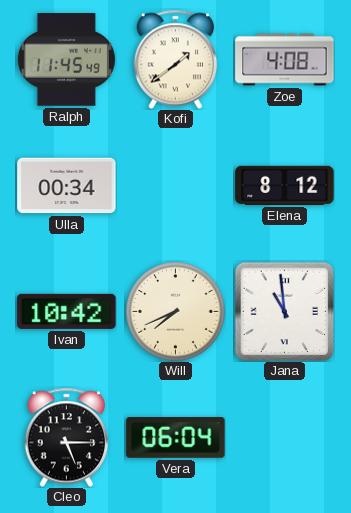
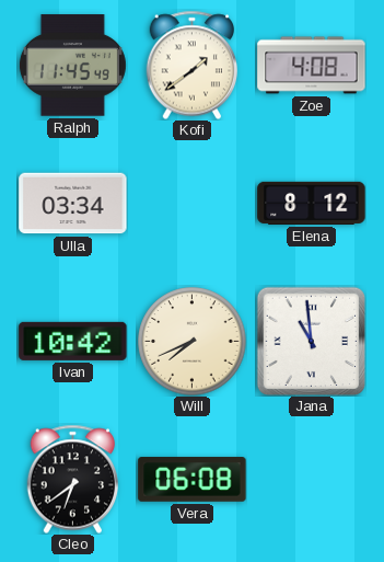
Ulla: 00:34 -> 03:34 (73, 204)
Cleo: 5:15 -> 6:39 (73, 479)
Vera: 06:04 -> 06:08 (193, 480)
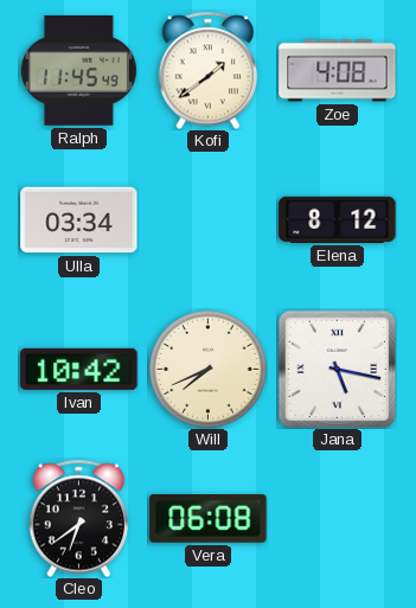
Jana: 10:59 -> 5:17 (337, 369)
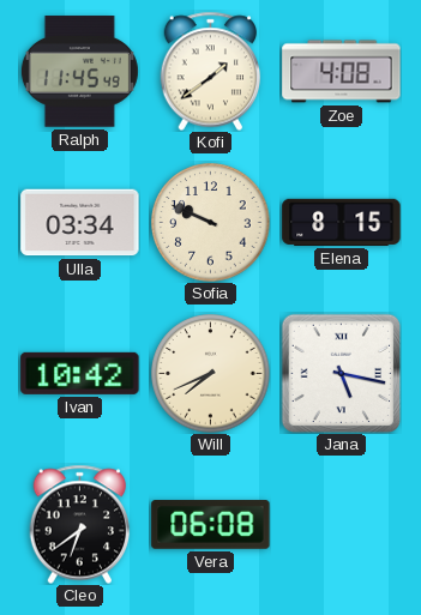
Sofia: none -> 9:49 (211, 223)
Elena: 8:12 -> 8:15 (342, 222)
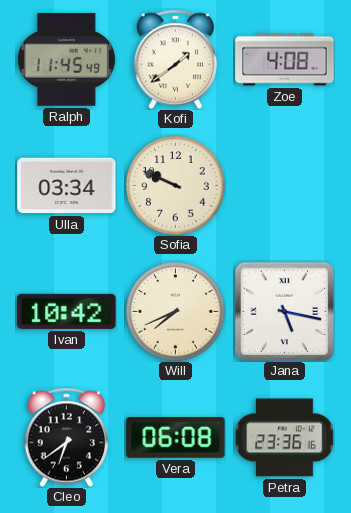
Elena: 8:15 -> none (342, 222)
Petra: none -> 23:36 (285, 438)
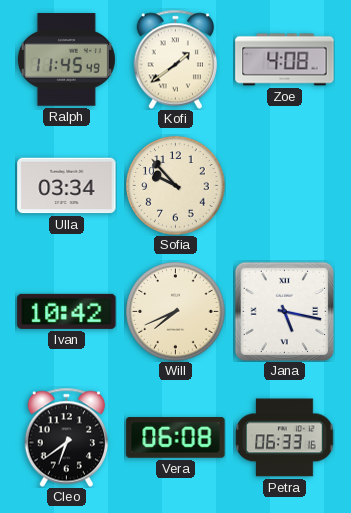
Sofia: 9:49 -> 9:53 (176, 186)
Petra: 23:36 -> 06:33 (285, 438)
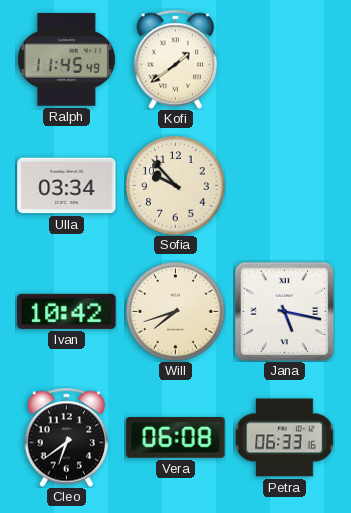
Zoe: 4:08 -> none (285, 60)
Will: 7:41 -> 7:42 (176, 312)
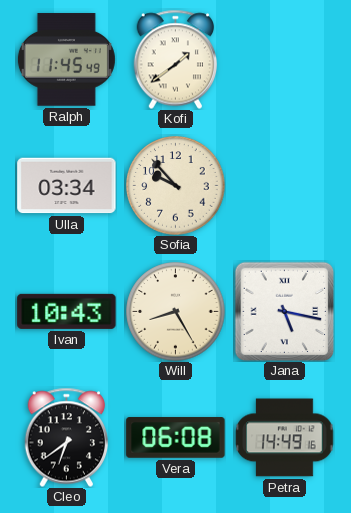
Ivan: 10:42 -> 10:43 (67, 311)
Will: 7:42 -> 8:25 (176, 312)
Petra: 06:33 -> 14:49 (285, 438)
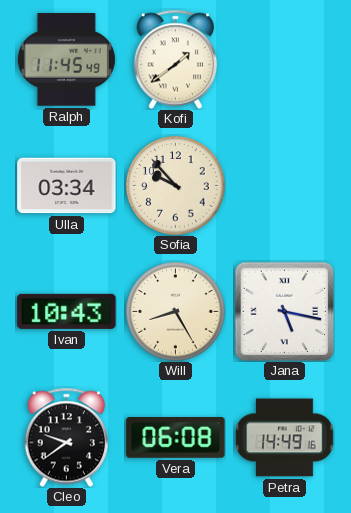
Cleo: 6:39 -> 9:39 (67, 437)
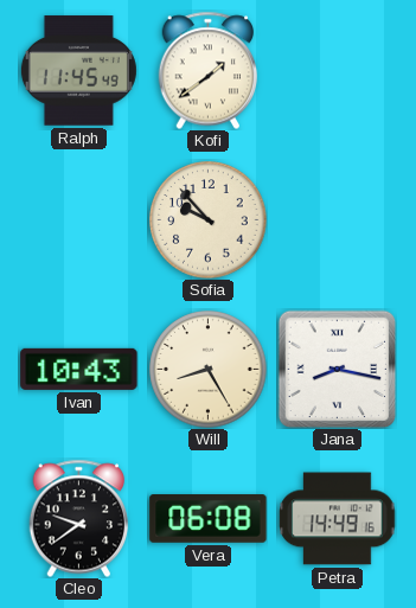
Ulla: 03:34 -> none (67, 186)
Jana: 5:17 -> 8:17 (337, 369)
